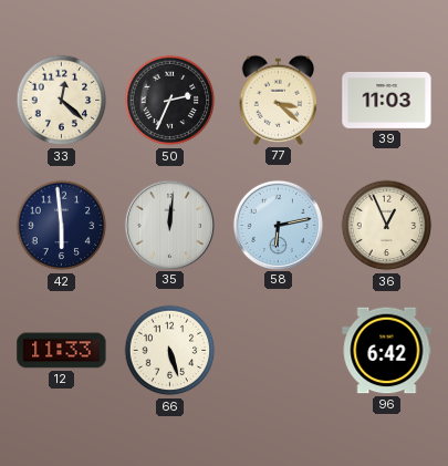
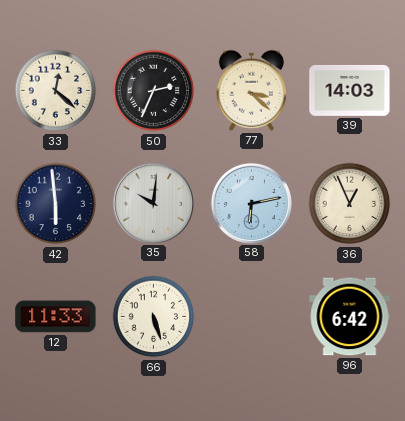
39: 11:03 -> 14:03 (350, 90)
35: 12:01 -> 10:01 (153, 203)
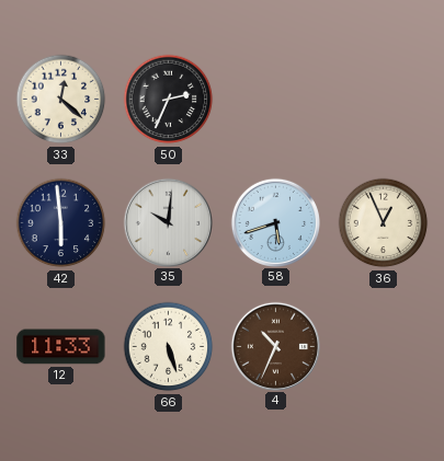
77: 3:22 -> none (251, 90)
39: 14:03 -> none (350, 90)
58: 6:13 -> 5:42 (275, 222)
4: none -> 10:34 (275, 346)
96: 6:42 -> none (350, 317)
